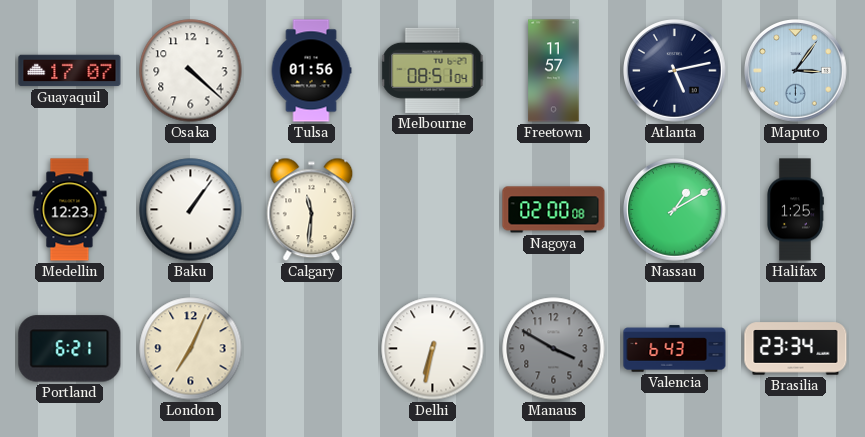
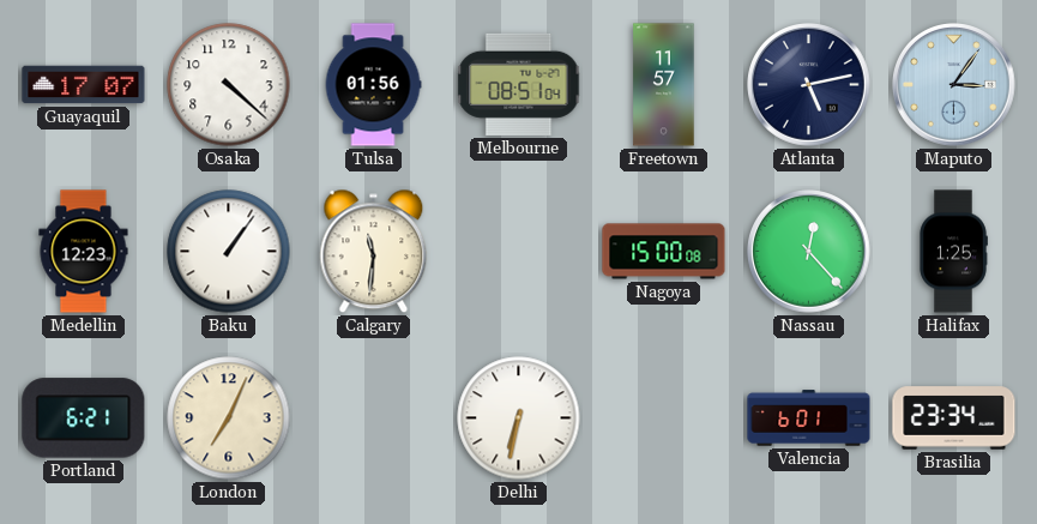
Nagoya: 02:00 -> 15:00 (664, 252)
Nassau: 1:10 -> 12:23 (809, 252)
Manaus: 3:50 -> none (554, 349)
Valencia: 6:43 -> 6:01 (809, 418)
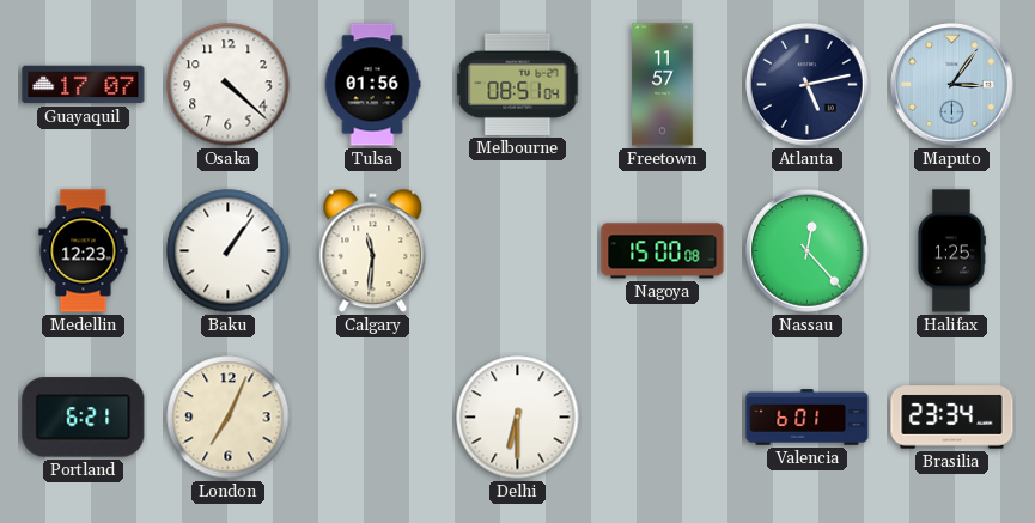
Delhi: 6:32 -> 6:30 (518, 418)
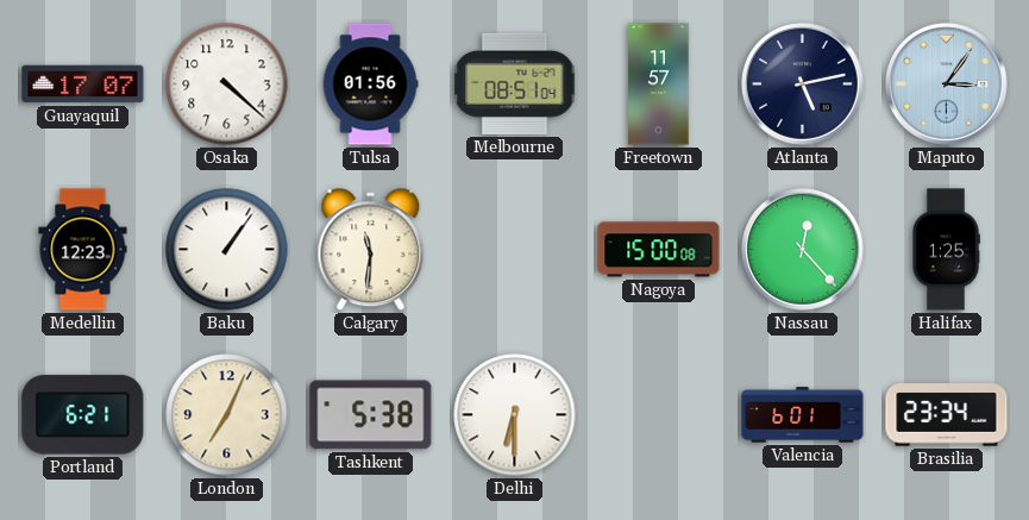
Tashkent: none -> 5:38 (371, 415)
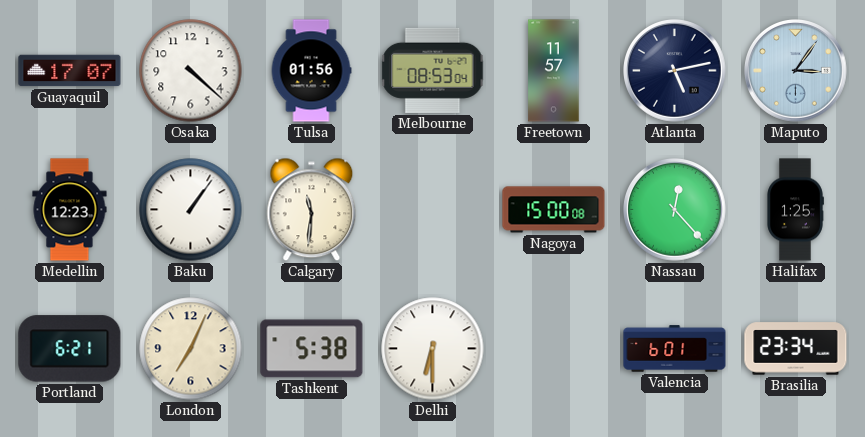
Melbourne: 08:51 -> 08:53 (433, 70)
